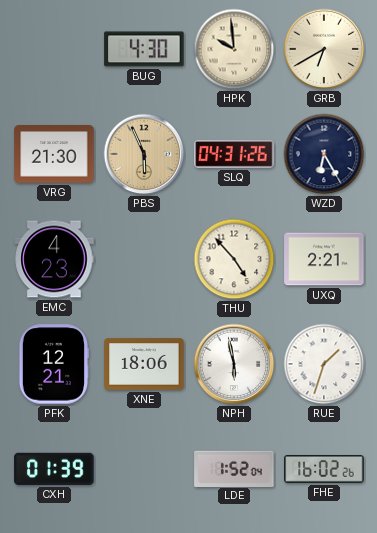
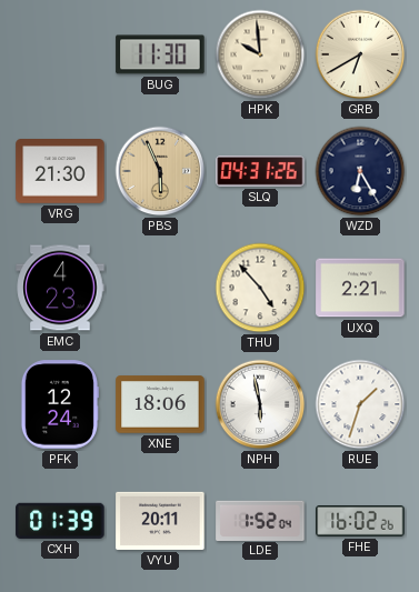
BUG: 4:30 -> 11:30 (160, 54)
PFK: 12:21 -> 12:24 (59, 404)
VYU: none -> 20:11 (160, 521)
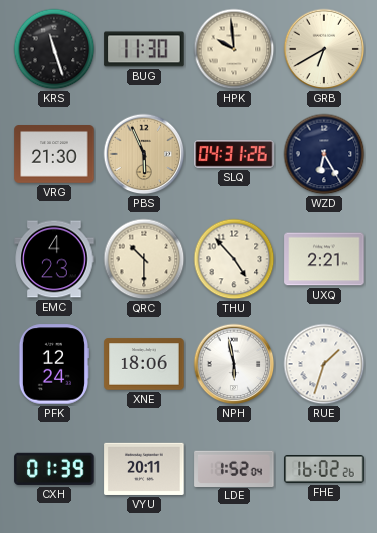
KRS: none -> 11:27 (54, 49)
QRC: none -> 10:30 (144, 259)
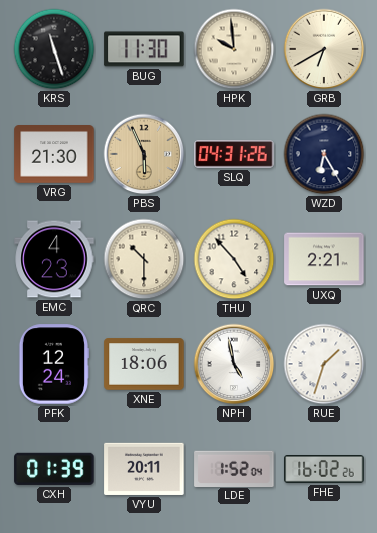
NPH: 5:58 -> 4:58 (234, 364)
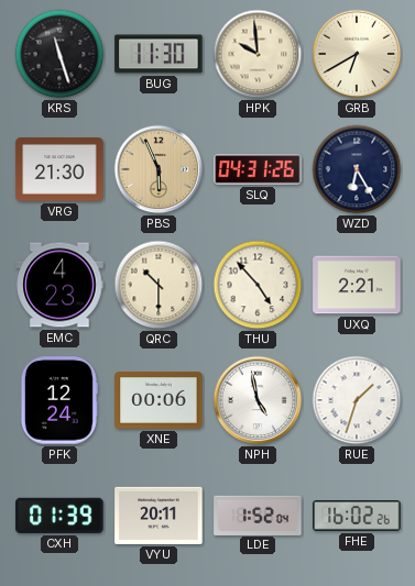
XNE: 18:06 -> 00:06 (159, 400)
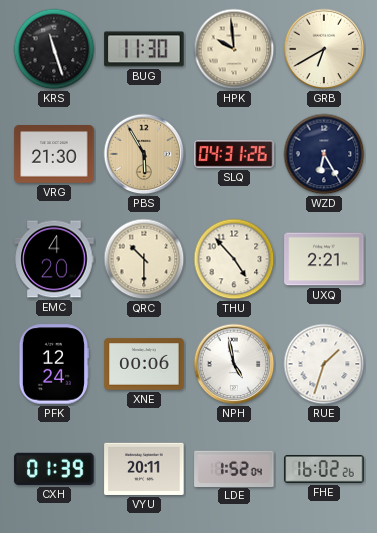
PBS: 5:56 -> 5:55 (144, 154)
EMC: 4:23 -> 4:20 (54, 259)
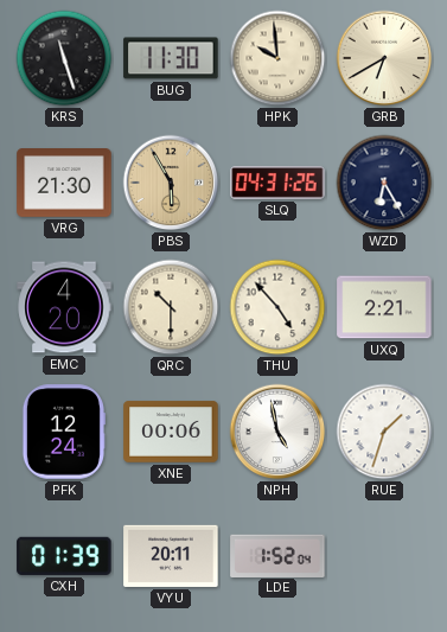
FHE: 16:02 -> none (324, 470)
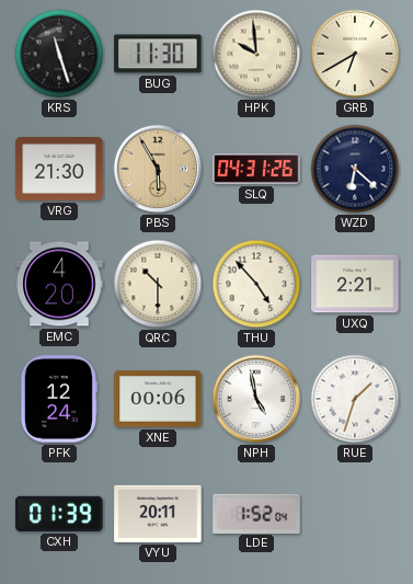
WZD: 6:25 -> 6:22 (355, 169)
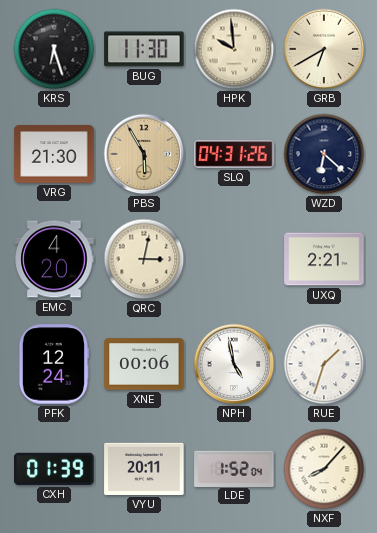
KRS: 11:27 -> 6:27 (54, 49)
QRC: 10:30 -> 3:02 (144, 259)
THU: 4:53 -> none (256, 284)
NXF: none -> 8:07 (324, 469)
